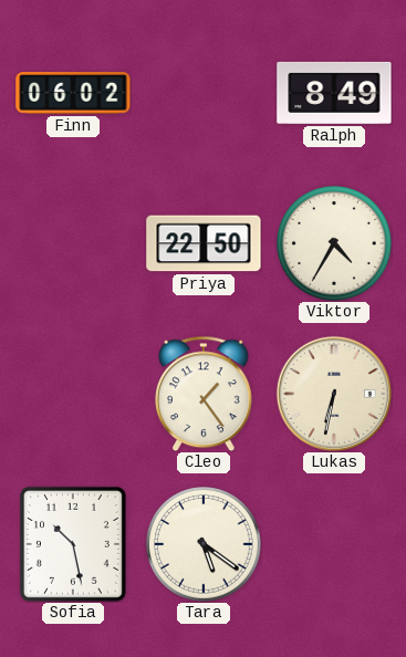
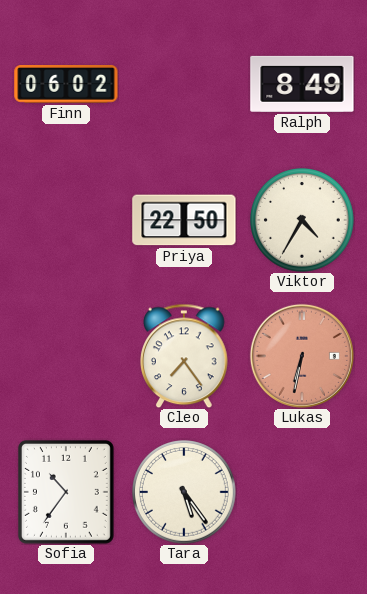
Cleo: 1:24 -> 7:24 (185, 356)
Lukas dial: cream -> salmon (302, 356)
Sofia: 10:28 -> 10:36 (66, 492)
Tara: 5:21 -> 5:24 (185, 493)
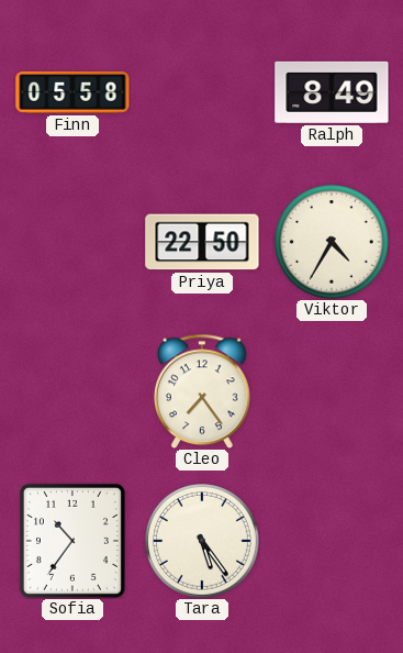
Finn: 06:02 -> 05:58 (72, 93)
Lukas: 6:32 -> none (302, 356)
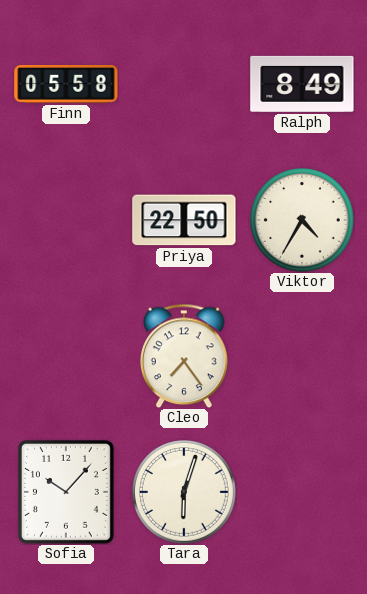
Sofia: 10:36 -> 10:07 (66, 492)
Tara: 5:24 -> 6:03 (185, 493)
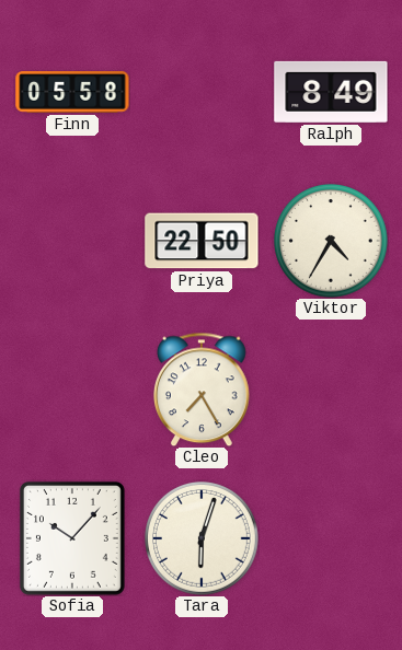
Cleo: 7:24 -> 7:25 (203, 390)
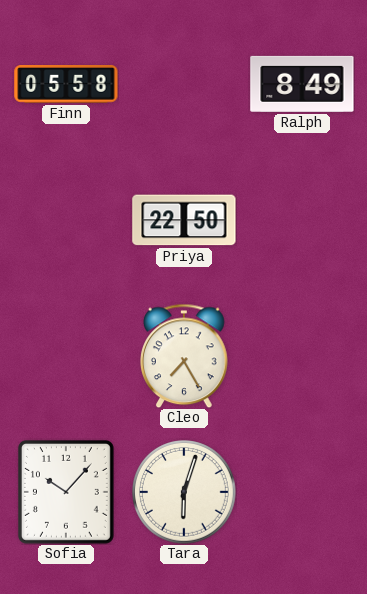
Viktor: 4:35 -> none (332, 242)
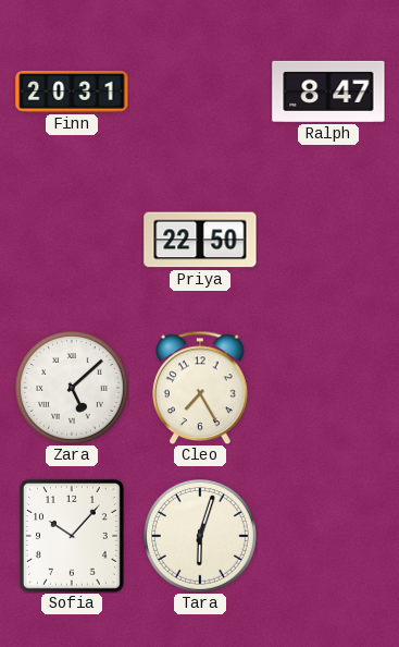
Finn: 05:58 -> 20:31 (72, 93)
Ralph: 8:49 -> 8:47 (328, 91)
Zara: none -> 5:08 (73, 389)
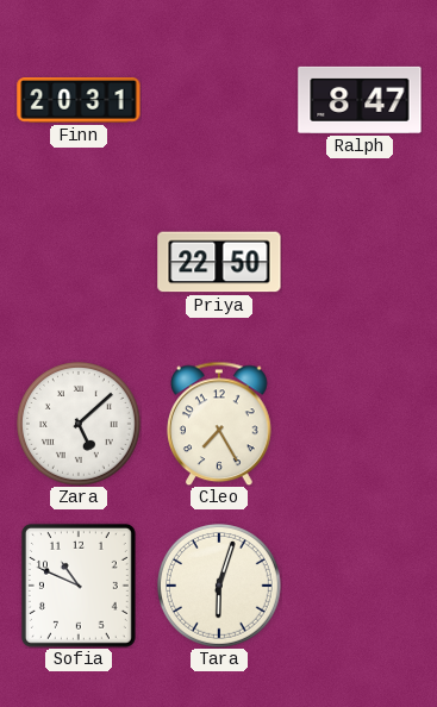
Sofia: 10:07 -> 10:49 (79, 586)
